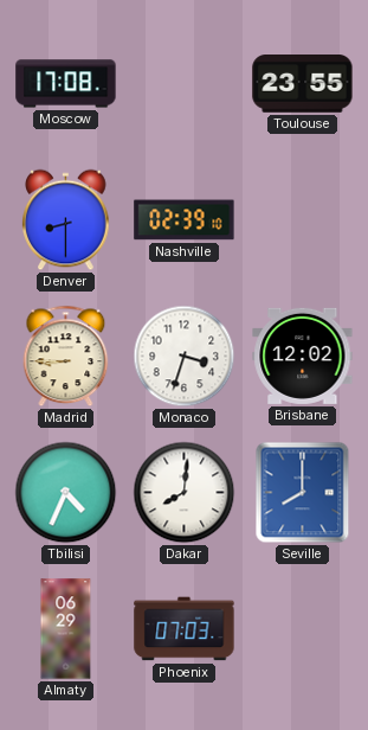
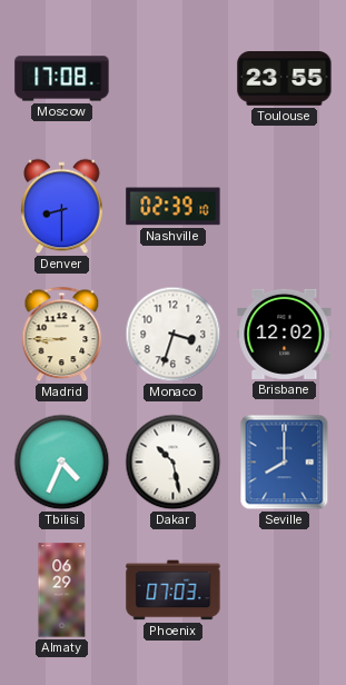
Dakar: 8:01 -> 10:28 (174, 463)
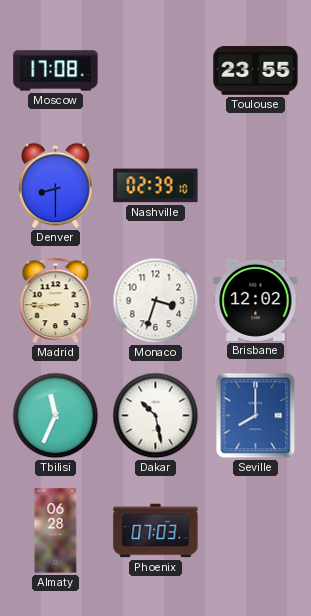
Tbilisi: 4:34 -> 11:34 (56, 416)
Almaty: 06:29 -> 06:28 (56, 531)
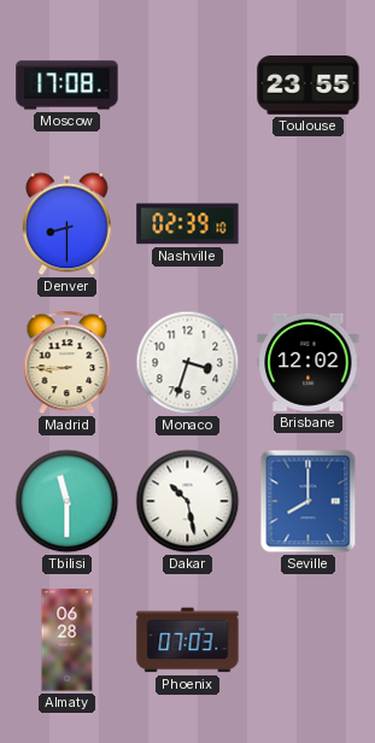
Tbilisi: 11:34 -> 11:30 (68, 502)
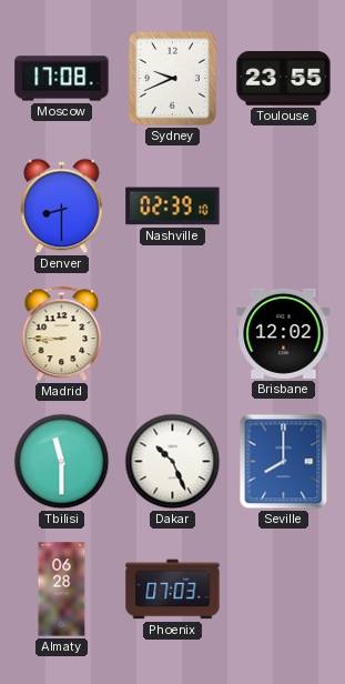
Sydney: none -> 9:41 (172, 78)
Monaco: 3:33 -> none (188, 363)
Dakar: 10:28 -> 10:26 (173, 462)
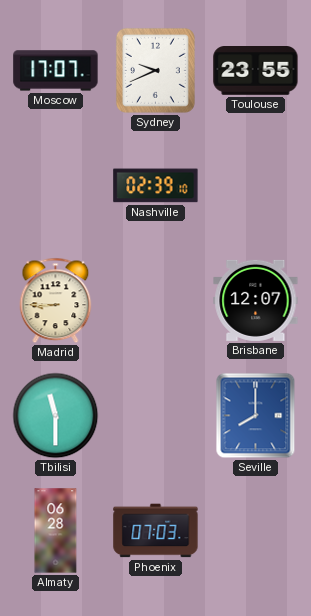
Moscow: 17:08 -> 17:07 (56, 71)
Denver: 8:30 -> none (62, 207)
Brisbane: 12:02 -> 12:07 (256, 300)
Dakar: 10:26 -> none (173, 462)
